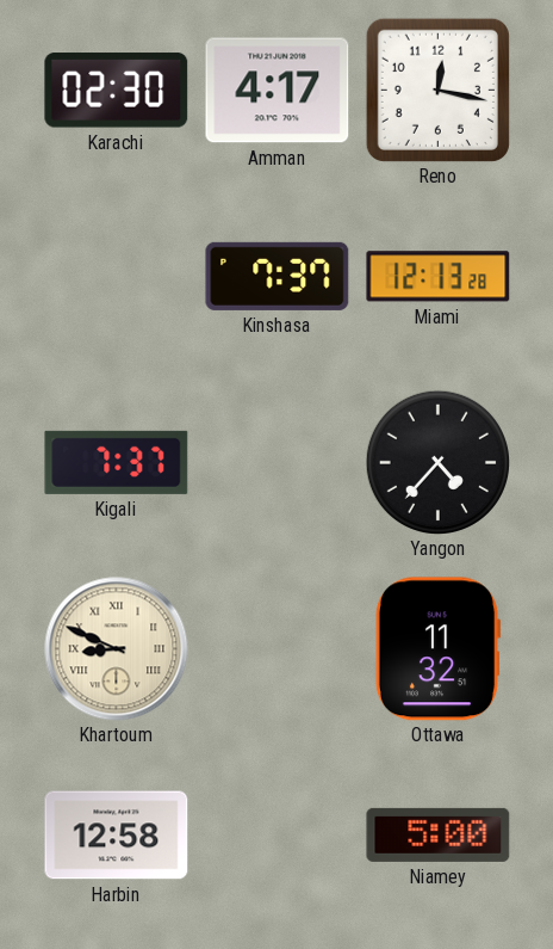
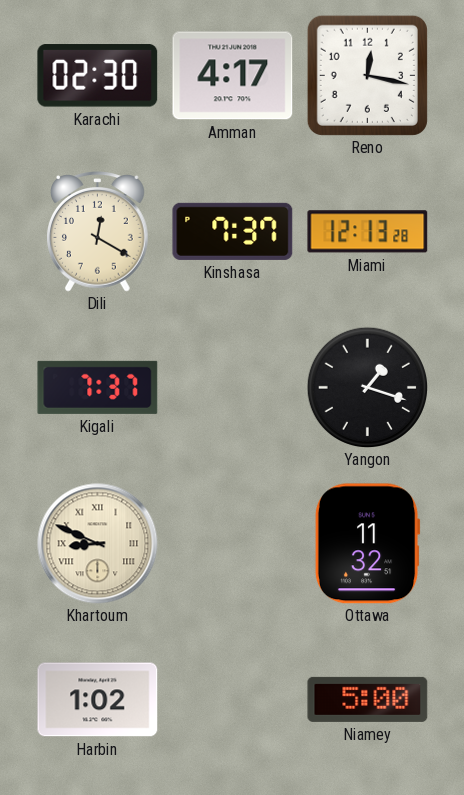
Dili: none -> 12:20 (98, 232)
Yangon: 4:37 -> 1:18 (367, 387)
Harbin: 12:58 -> 1:02 (98, 700)
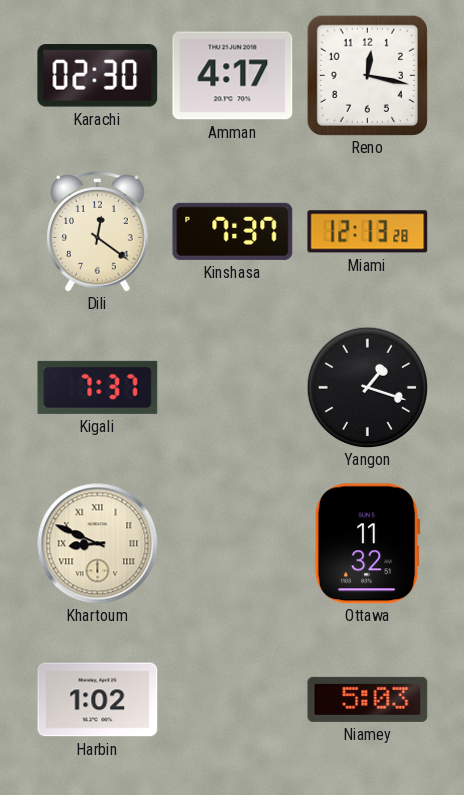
Dili: 12:20 -> 12:21 (98, 232)
Niamey: 5:00 -> 5:03 (368, 699)
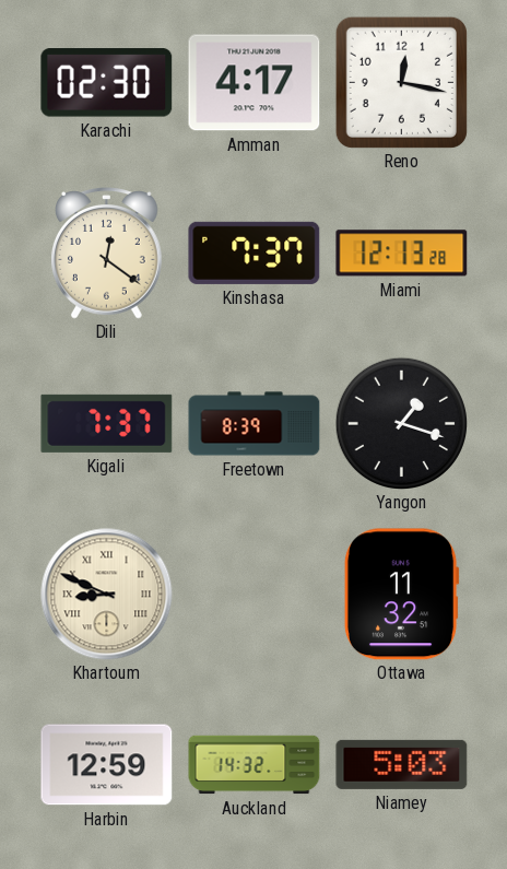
Freetown: none -> 8:39 (255, 424)
Harbin: 1:02 -> 12:59 (107, 765)
Auckland: none -> 14:32 (255, 765)
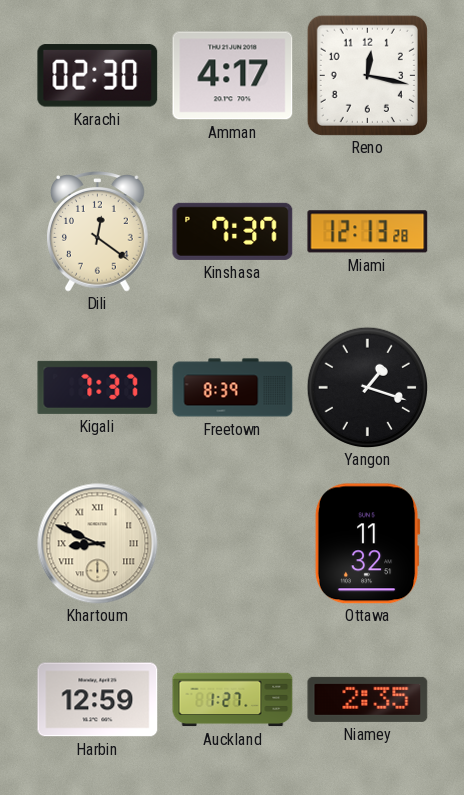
Auckland: 14:32 -> 1:27 (233, 700)
Niamey: 5:03 -> 2:35 (368, 699)
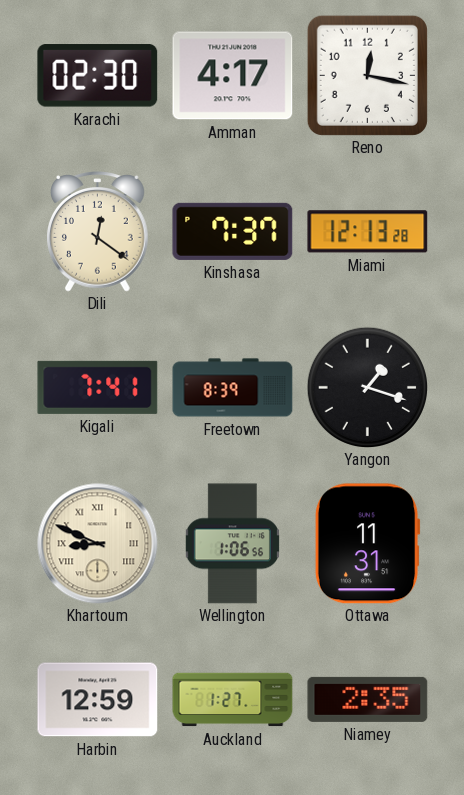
Kigali: 7:37 -> 7:41 (98, 387)
Wellington: none -> 1:06 (232, 544)
Ottawa: 11:32 -> 11:31 (367, 544)
